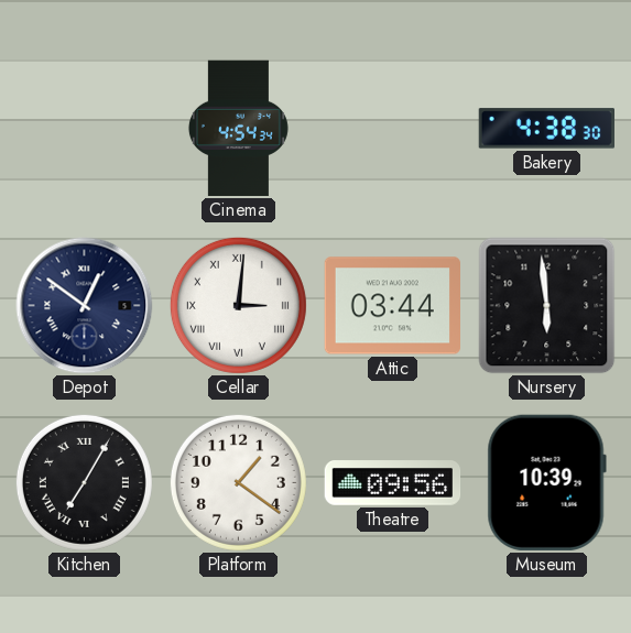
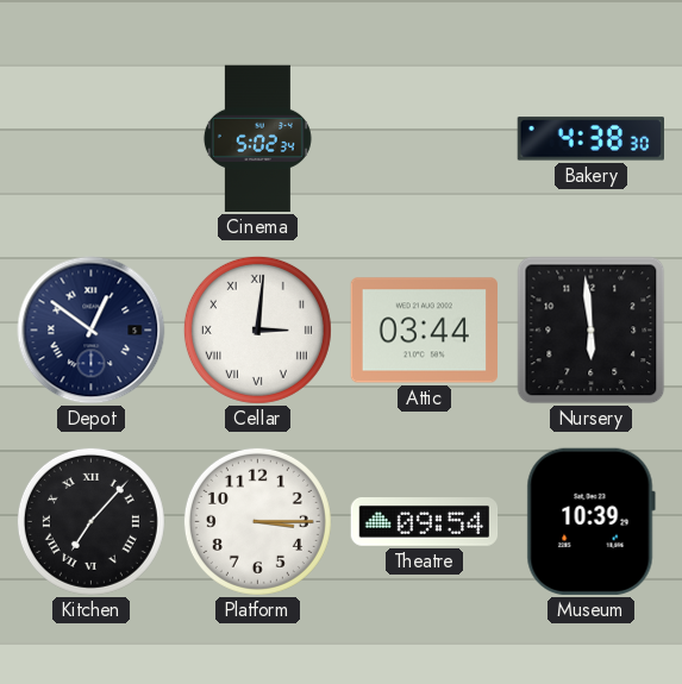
Cinema: 4:54 -> 5:02 (257, 139)
Kitchen: 7:05 -> 7:07 (90, 521)
Platform: 1:21 -> 3:15 (257, 521)
Theatre: 09:56 -> 09:54 (425, 522)
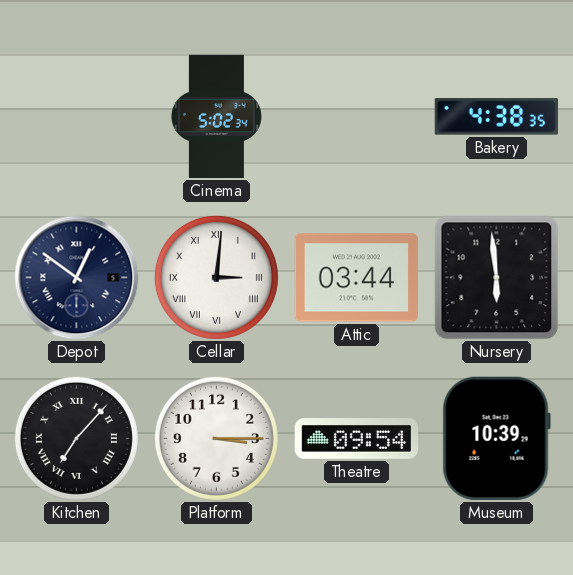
Bakery: 4:38:30 -> 4:38:35 (496, 117)
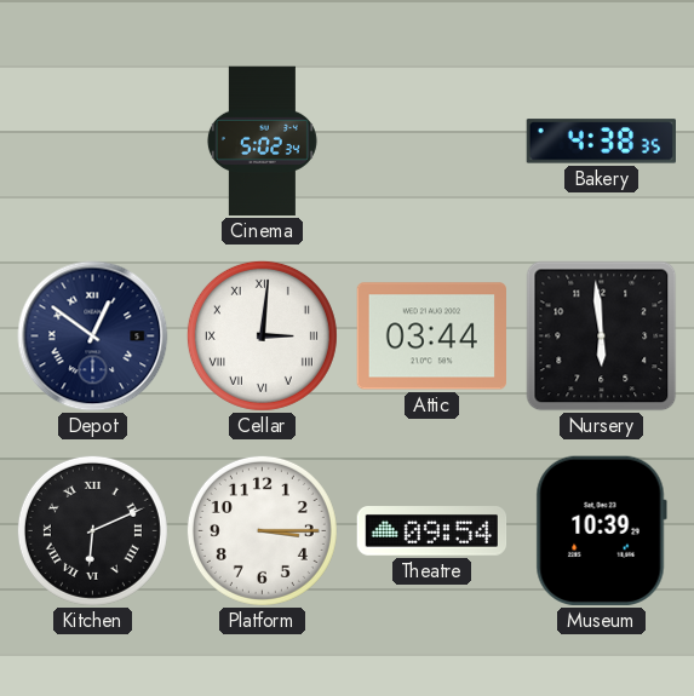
Kitchen: 7:07 -> 6:11 (92, 530)
